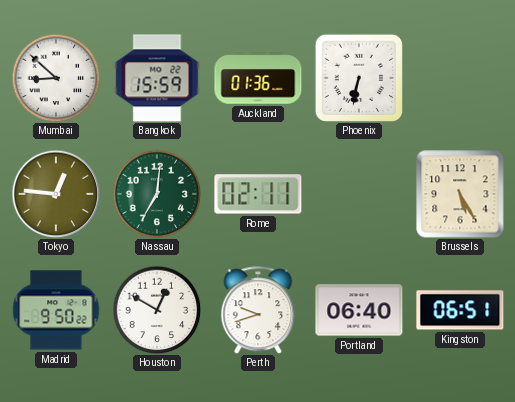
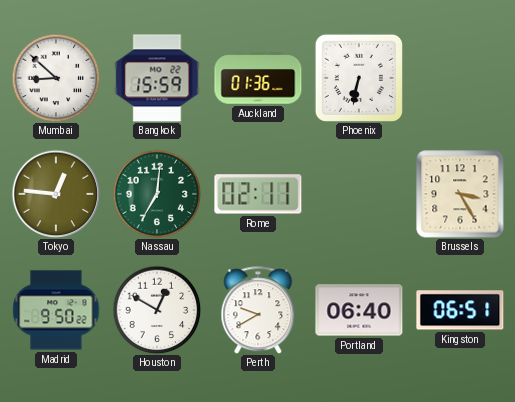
Brussels: 5:25 -> 3:25 (460, 194)
Perth: 9:42 -> 9:40 (258, 310)
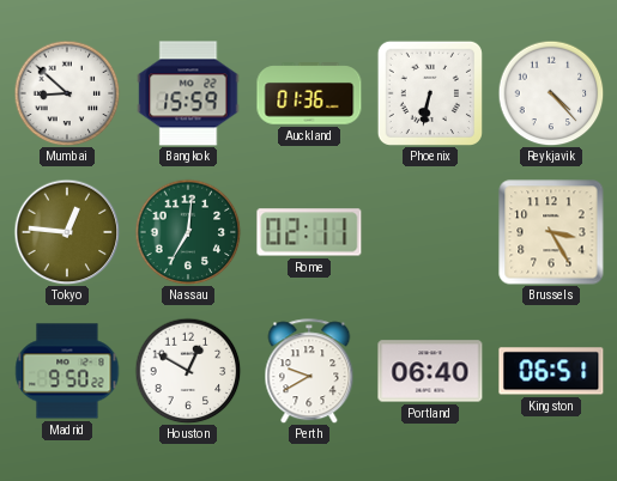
Reykjavik: none -> 4:23 (551, 93)
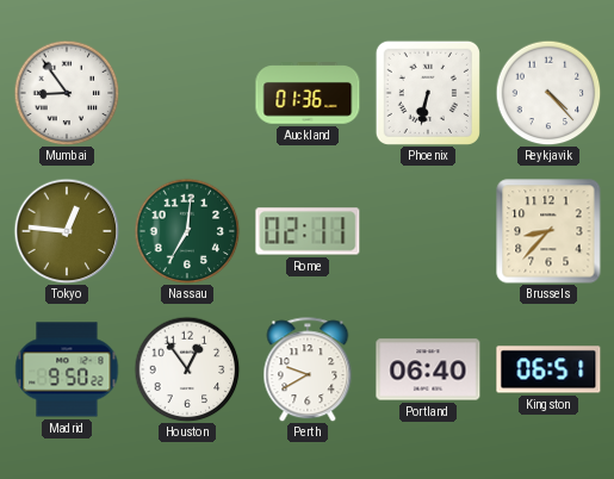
Mumbai: 8:52 -> 8:54 (67, 93)
Bangkok: 15:59 -> none (188, 93)
Brussels: 3:25 -> 8:37 (548, 231)
Houston: 12:50 -> 12:54 (187, 369)
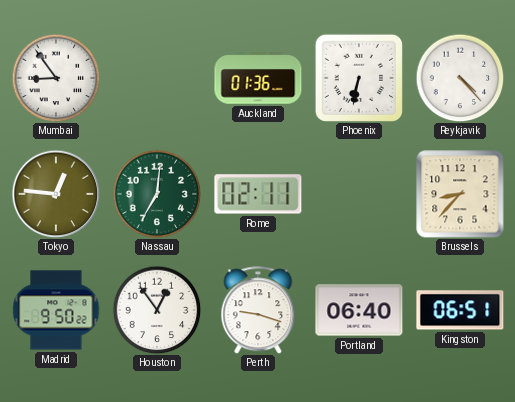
Perth: 9:40 -> 9:18 (258, 310)
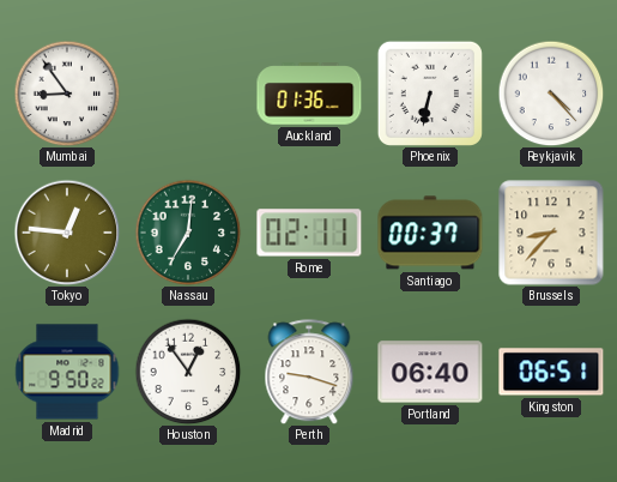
Santiago: none -> 00:37 (430, 233)
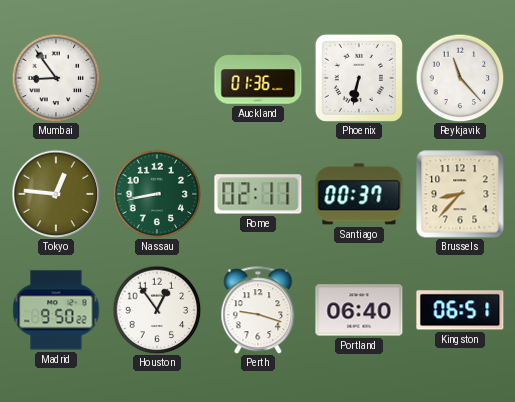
Reykjavik: 4:23 -> 11:23 (460, 78)
Nassau: 7:01 -> 8:43 (157, 194)
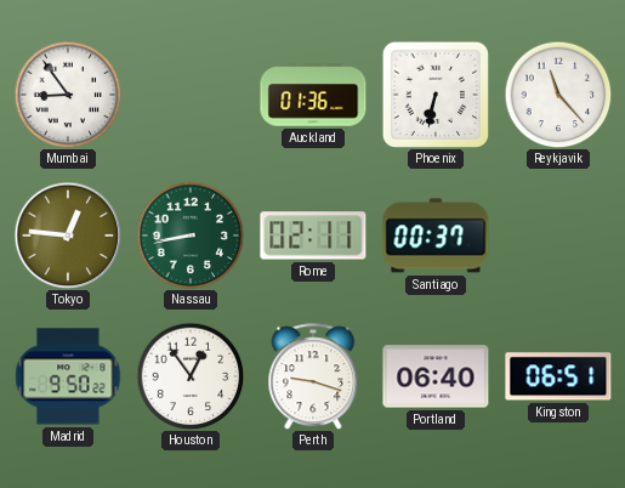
Brussels: 8:37 -> none (460, 194)
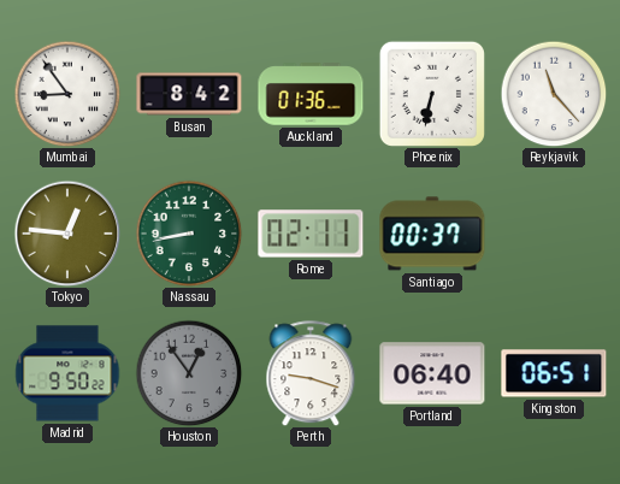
Busan: none -> 8:42 (189, 94)
Houston dial: white -> grey (189, 373)
